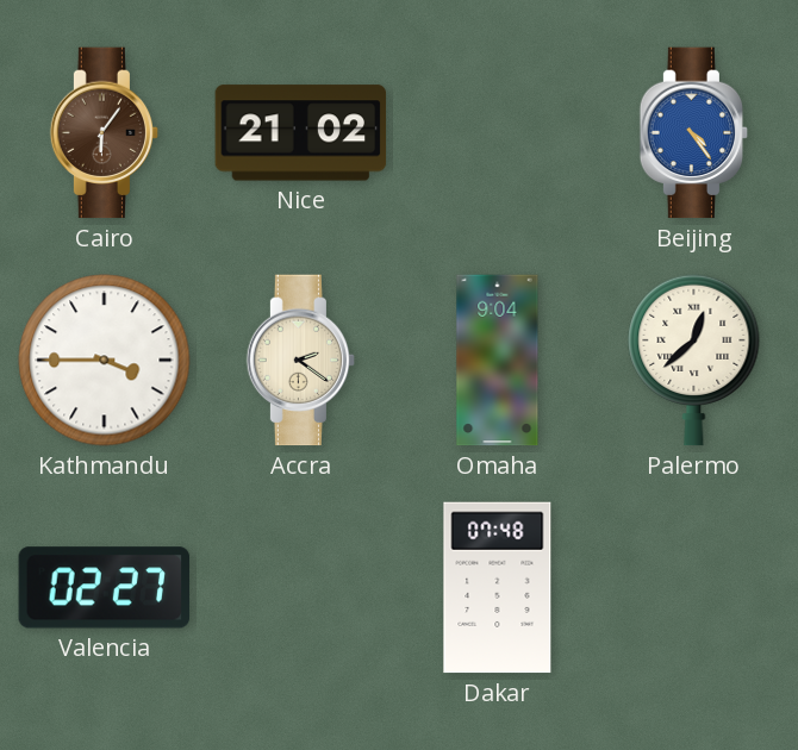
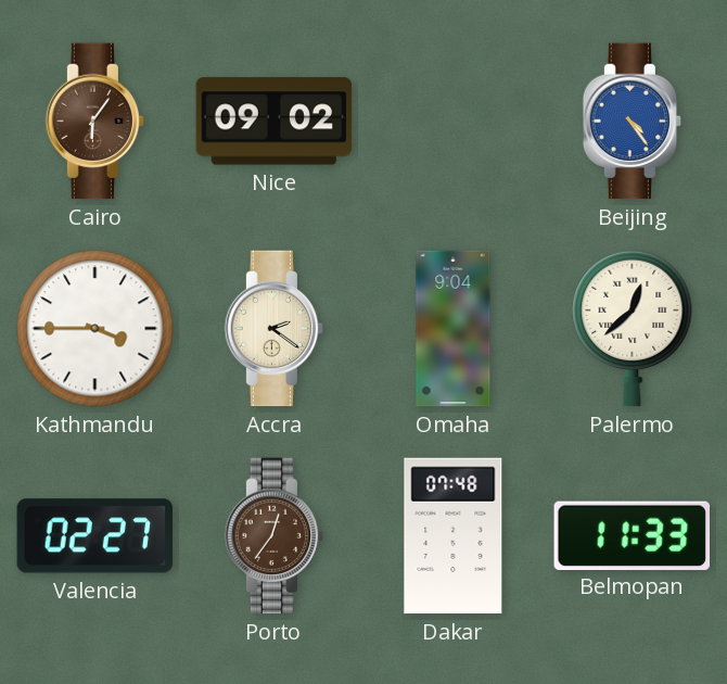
Nice: 21:02 -> 09:02 (275, 122)
Porto: none -> 12:36 (275, 536)
Belmopan: none -> 11:33 (632, 535)
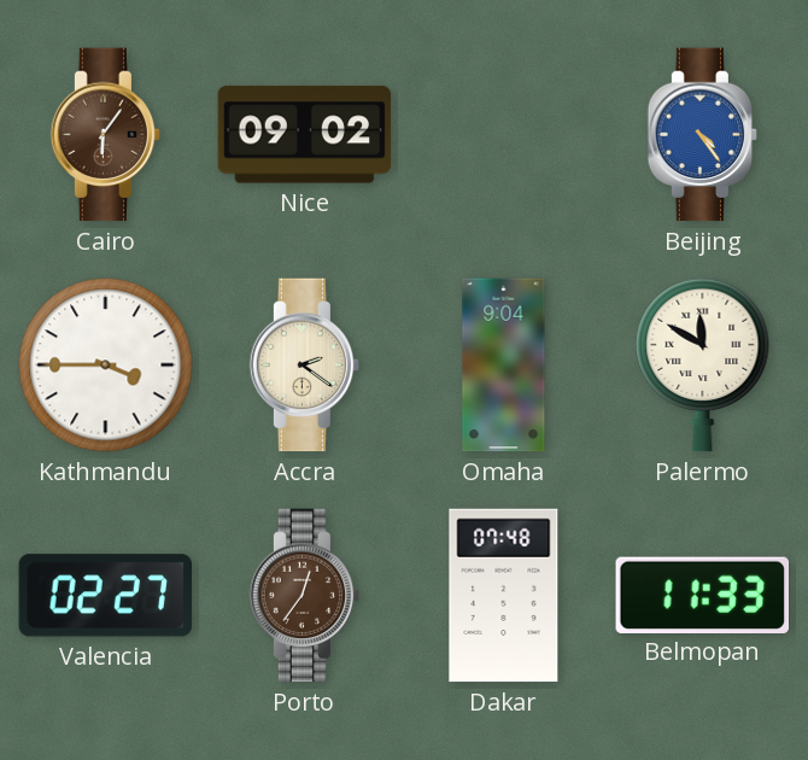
Palermo: 12:38 -> 11:50 (703, 364)
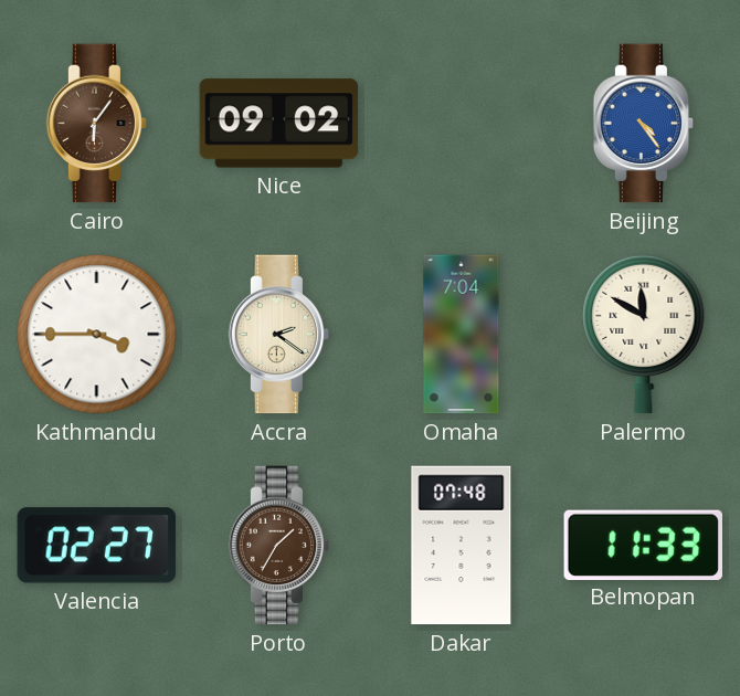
Omaha: 9:04 -> 7:04 (462, 335)
Porto: 12:36 -> 1:35 (279, 546)
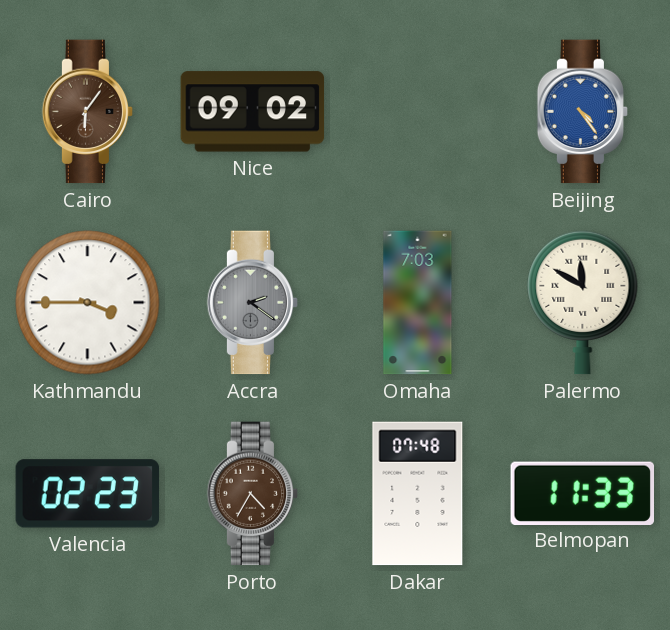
Accra dial: cream -> grey (253, 303)
Omaha: 7:04 -> 7:03 (418, 303)
Valencia: 02:27 -> 02:23 (88, 494)
Porto: 1:35 -> 4:35 (253, 494)
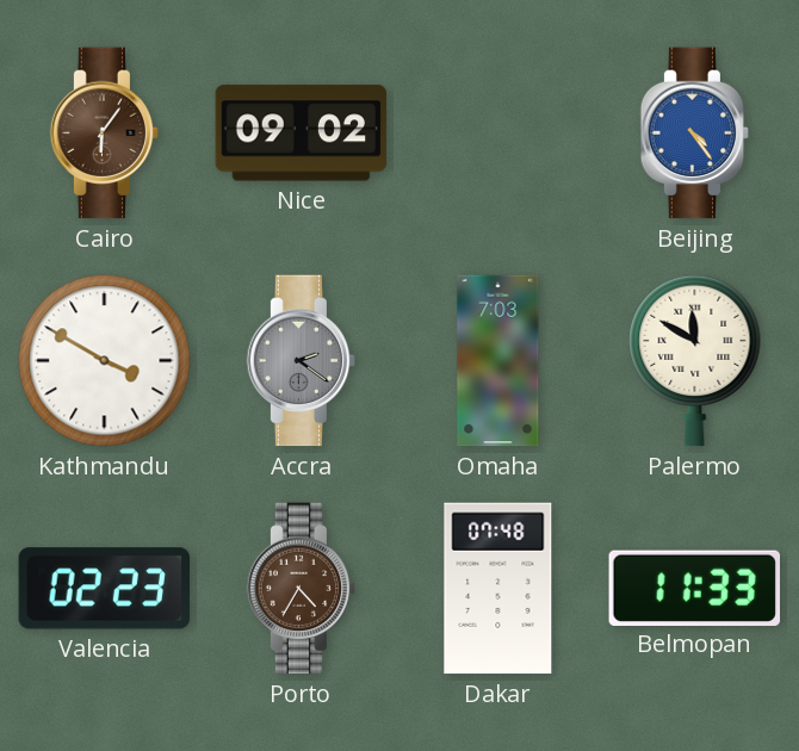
Kathmandu: 3:45 -> 3:50 (105, 361)
